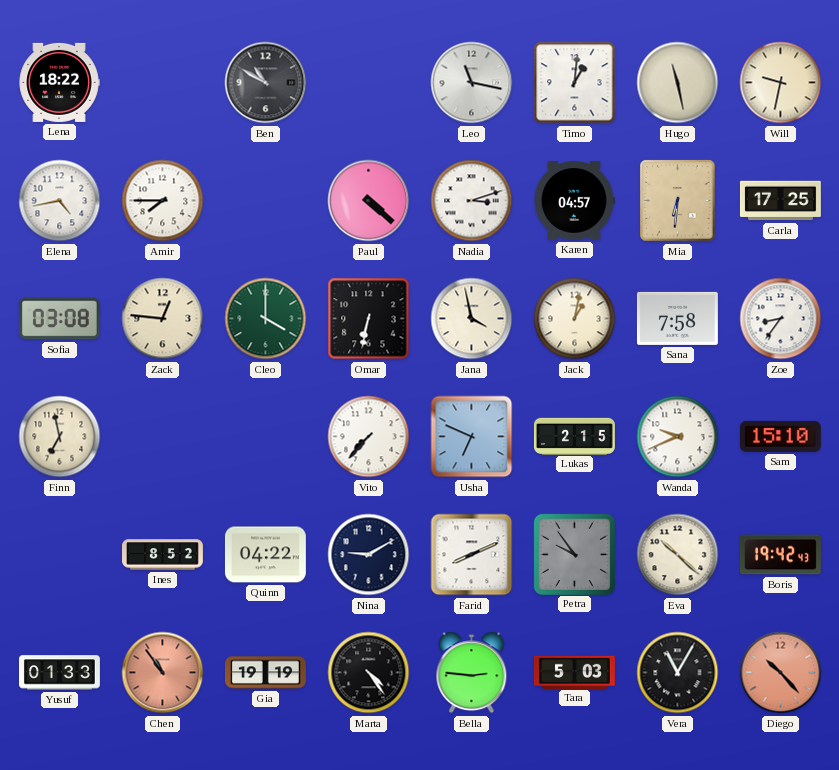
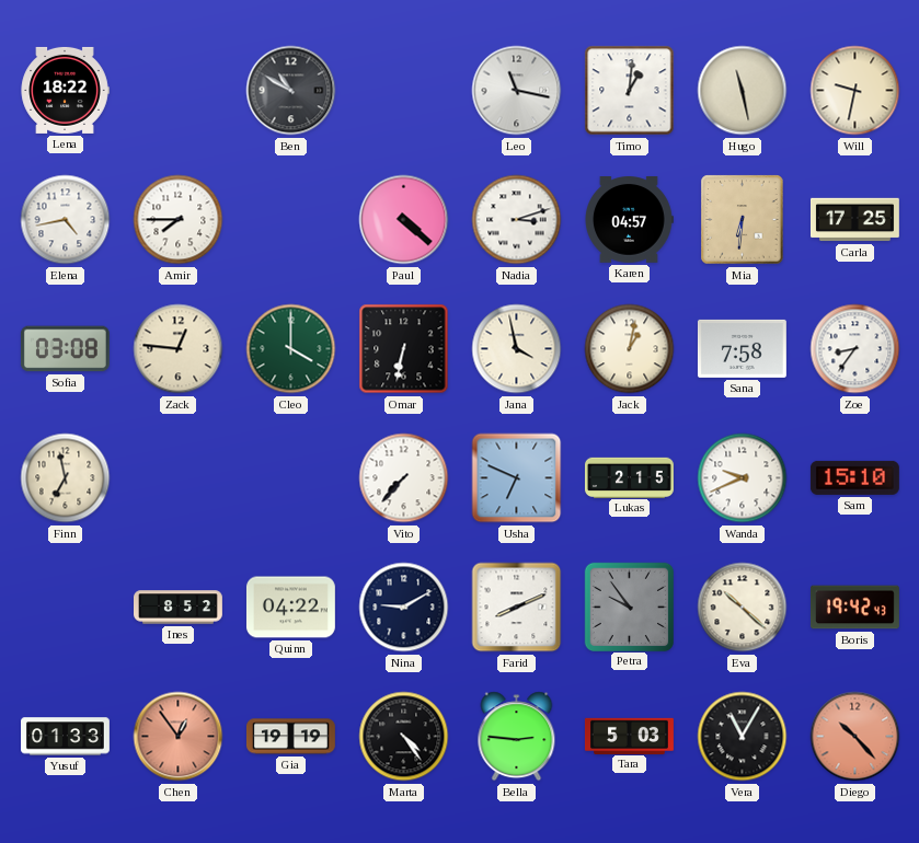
Chen: 10:54 -> 12:54 (179, 737)
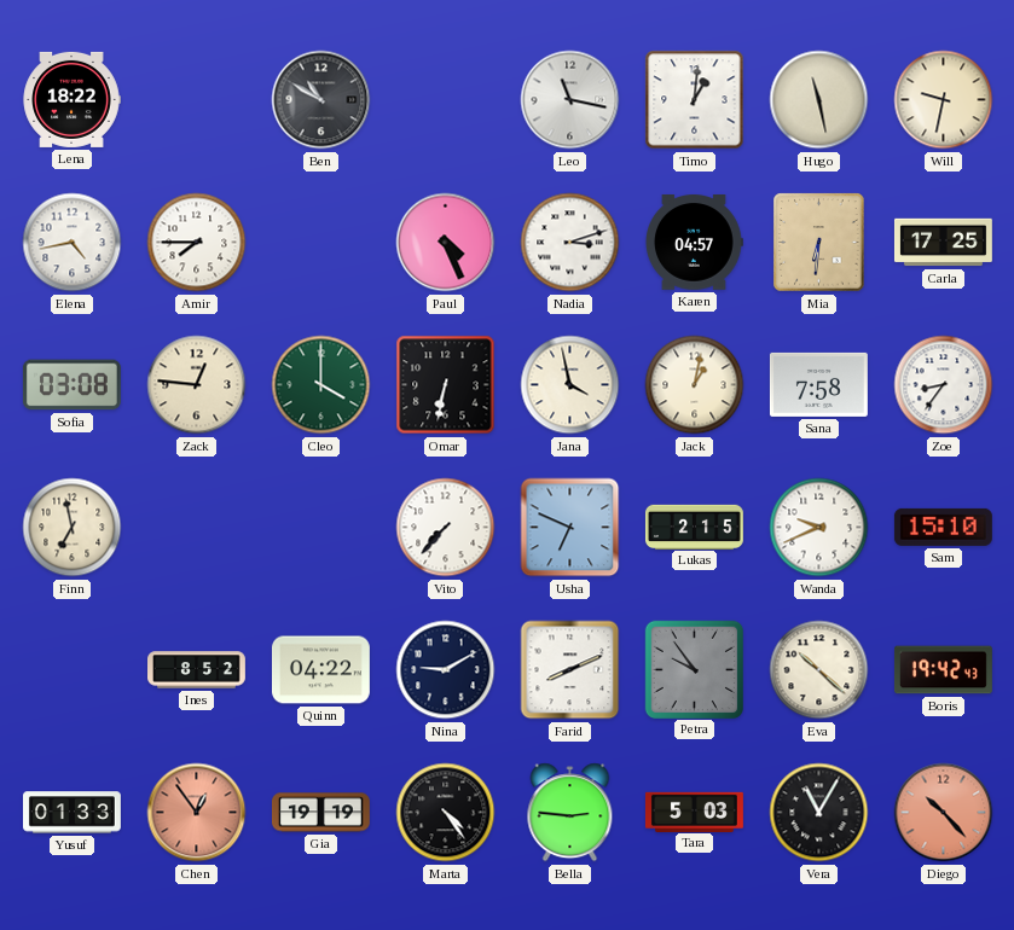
Paul: 4:22 -> 4:26 (446, 243)
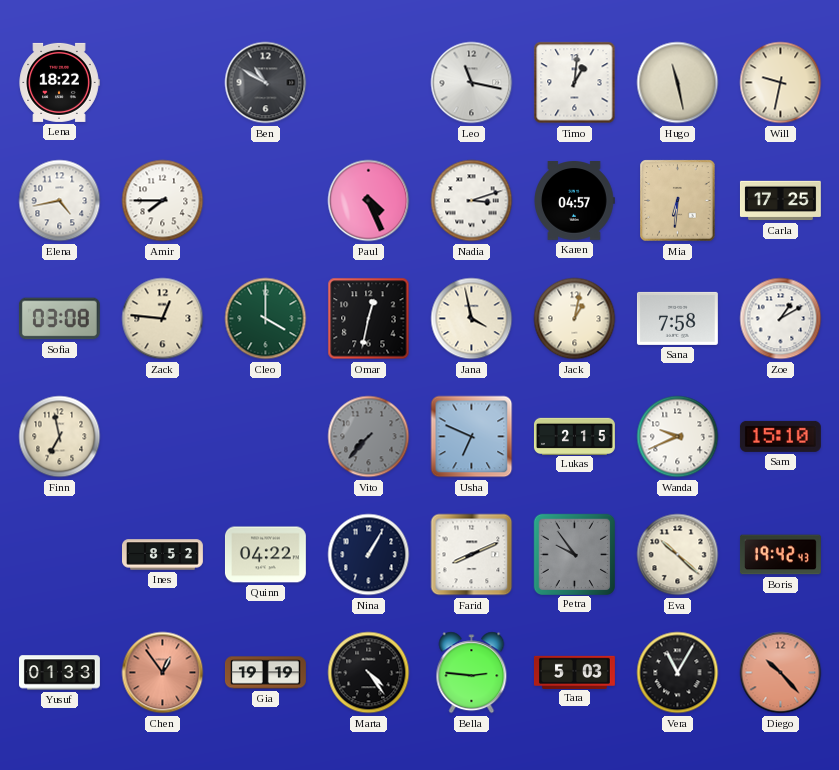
Omar: 6:32 -> 12:32 (369, 319)
Zoe: 8:36 -> 1:10 (781, 319)
Vito dial: white -> grey (369, 437)
Nina: 9:10 -> 1:05 (369, 555)
